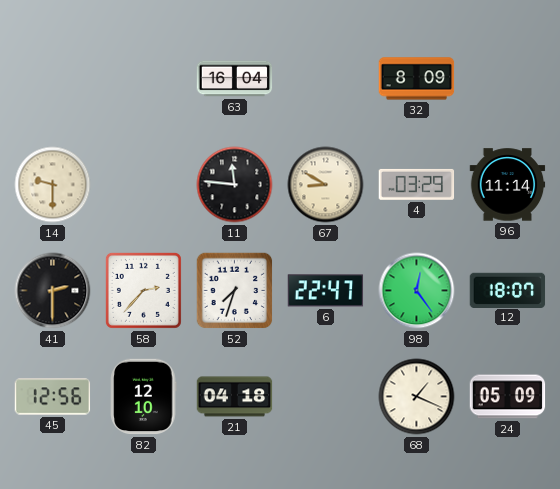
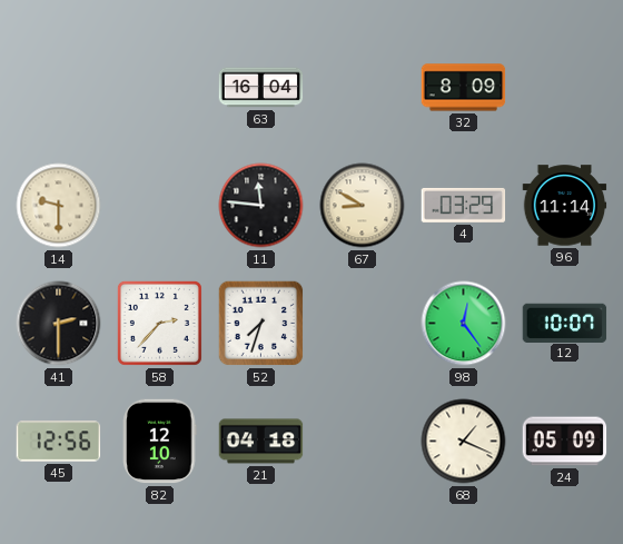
6: 22:47 -> none (326, 291)
12: 18:07 -> 10:07 (565, 323)
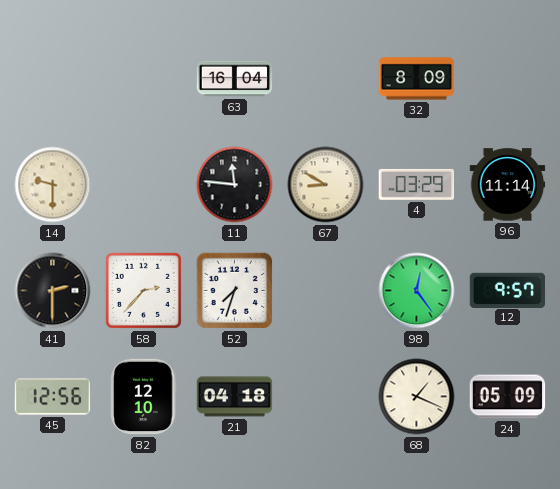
12: 10:07 -> 9:57 (508, 290)
